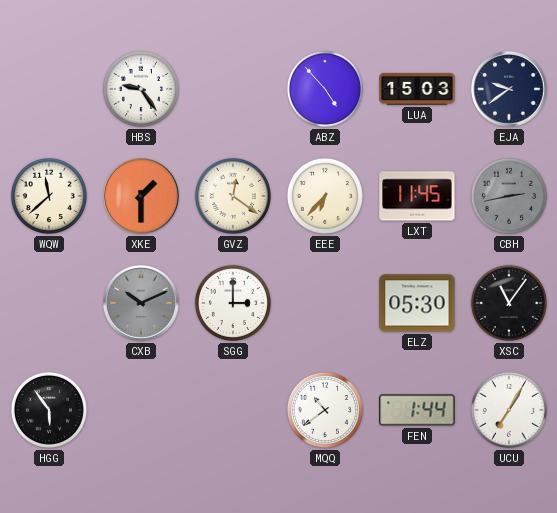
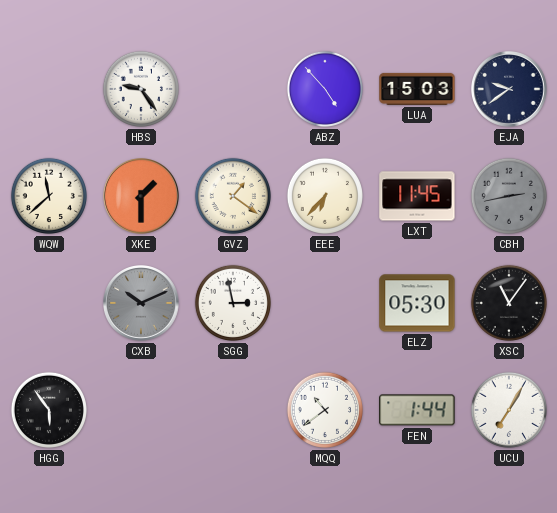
GVZ: 12:21 -> 1:21 (233, 196)
SGG: 3:00 -> 2:58 (233, 303)
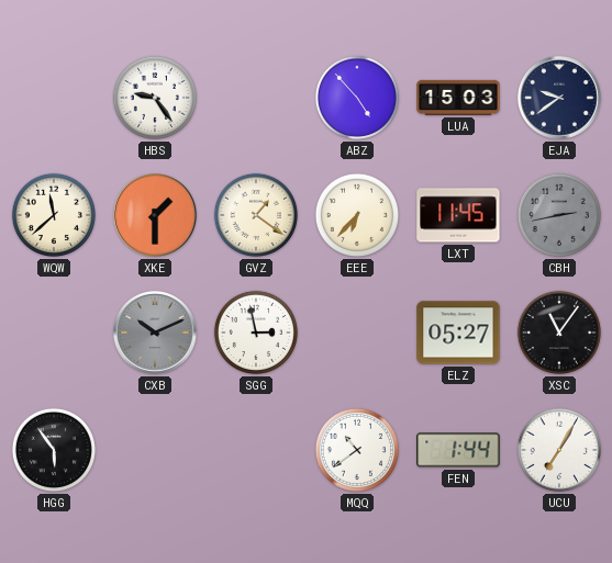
ELZ: 05:30 -> 05:27 (458, 333)
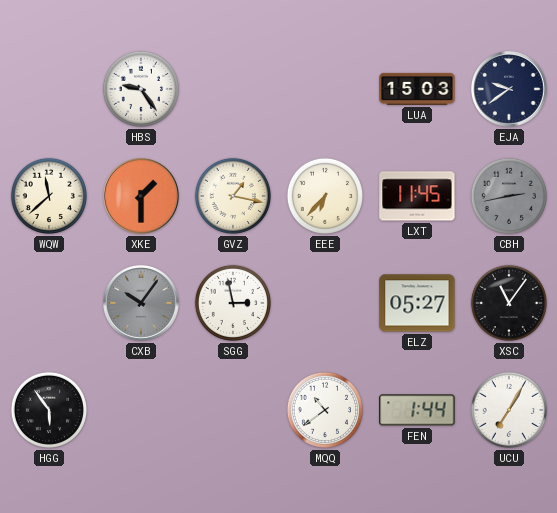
ABZ: 4:53 -> none (357, 98)
GVZ: 1:21 -> 1:17 (233, 196)
CXB: 10:11 -> 10:06 (142, 304)
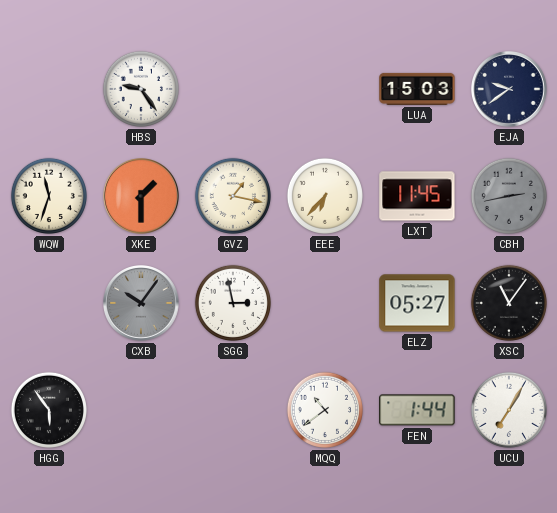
WQW: 11:38 -> 11:33 (49, 196)
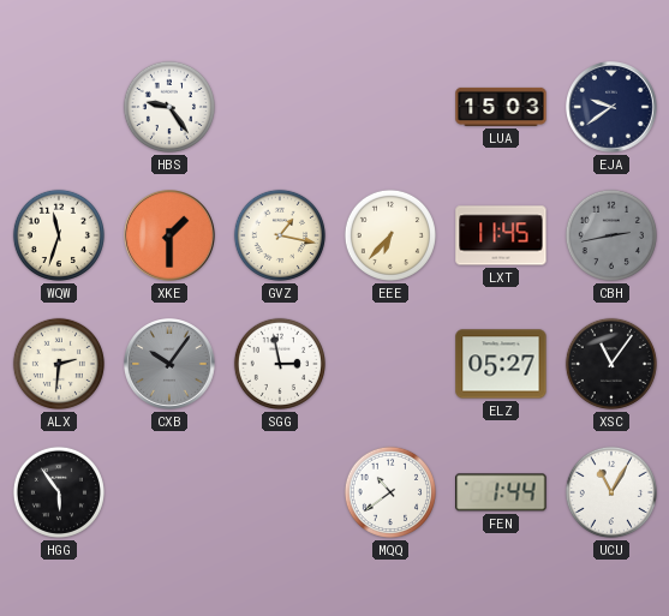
ALX: none -> 2:31 (59, 364)
UCU: 7:05 -> 11:05 (611, 492)
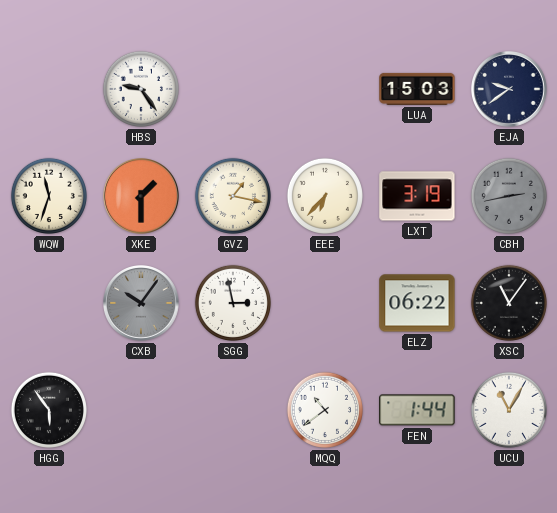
LXT: 11:45 -> 3:19 (417, 196)
ALX: 2:31 -> none (59, 364)
ELZ: 05:27 -> 06:22 (417, 303)
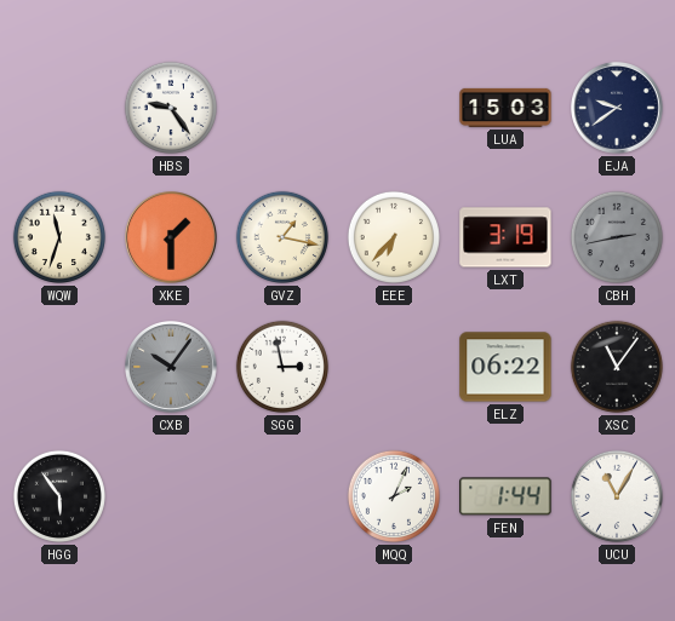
MQQ: 10:39 -> 2:04 (394, 496)
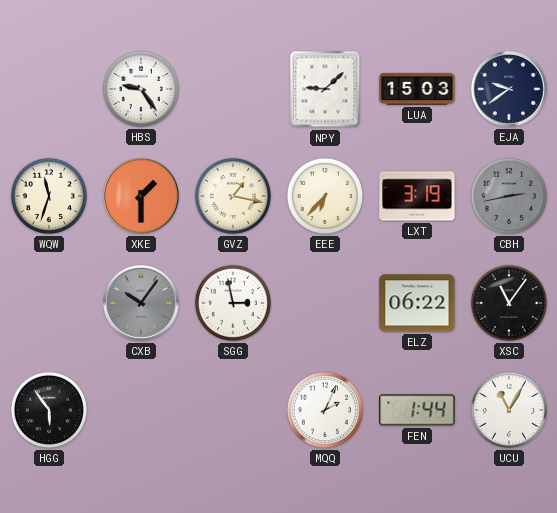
NPY: none -> 9:08 (325, 89)
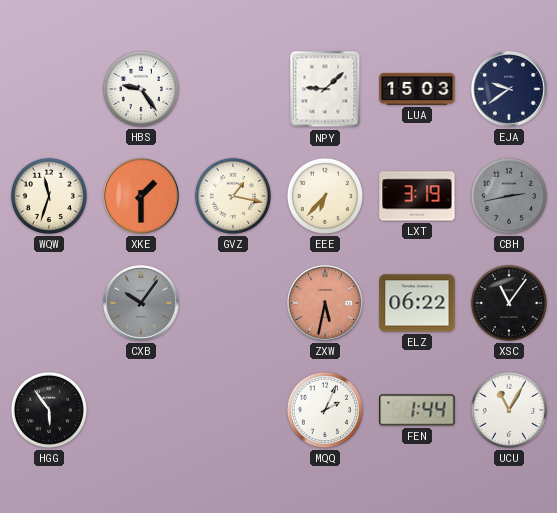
SGG: 2:58 -> none (233, 303)
ZXW: none -> 5:32 (326, 304)
